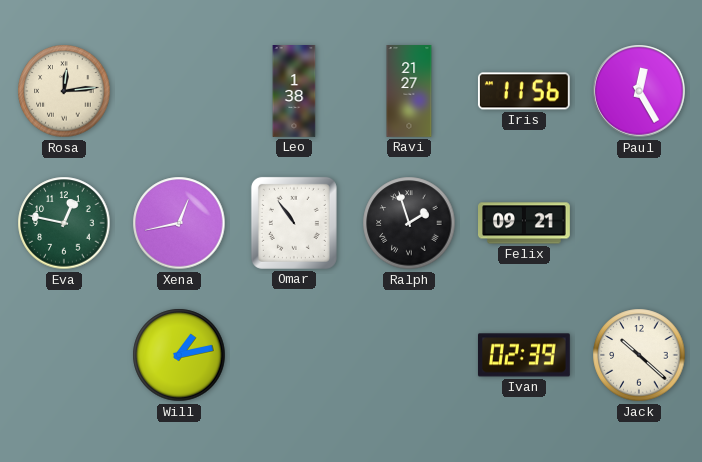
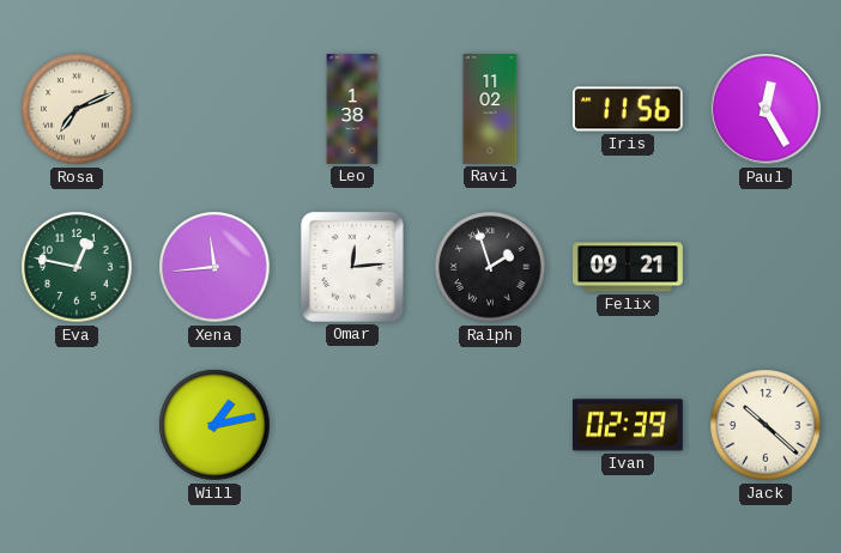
Rosa: 12:14 -> 7:11 (77, 109)
Ravi: 21:27 -> 11:02 (490, 110)
Xena: 12:43 -> 11:44 (214, 267)
Omar: 10:54 -> 12:14 (352, 267)
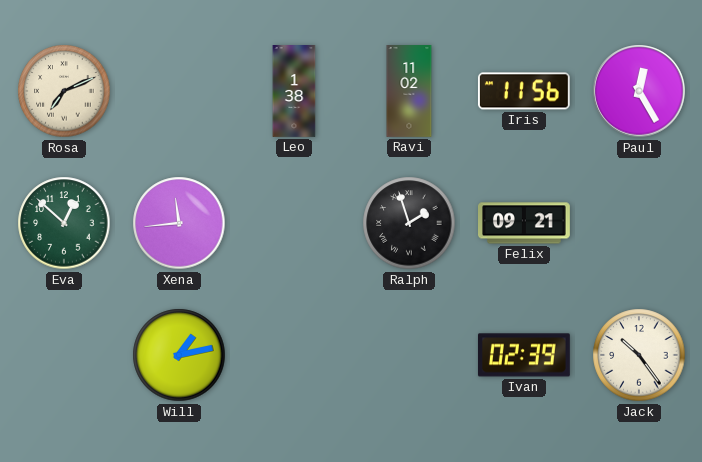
Eva: 12:47 -> 12:52 (64, 223)
Omar: 12:14 -> none (352, 267)
Jack: 10:22 -> 10:24 (639, 355)
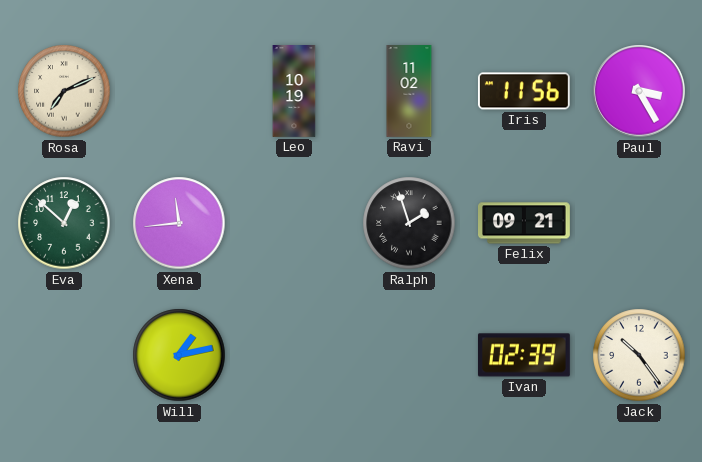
Leo: 1:38 -> 10:19 (294, 92)
Paul: 12:25 -> 3:25 (639, 91)
